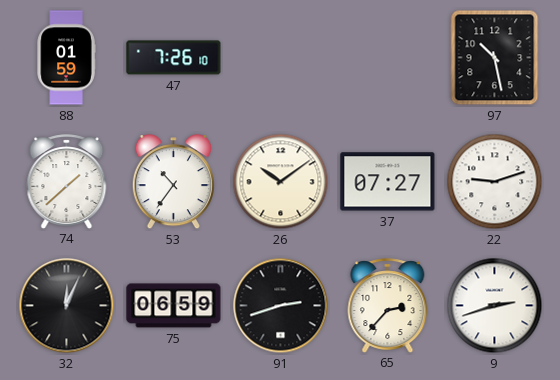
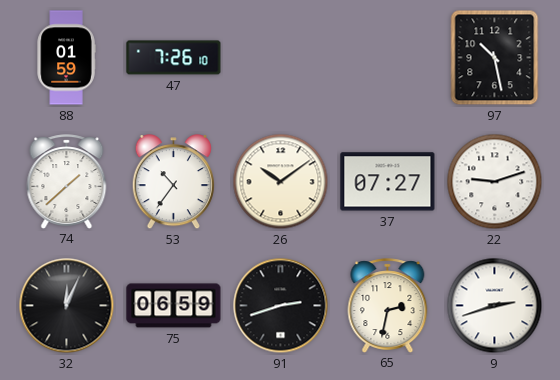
65: 2:37 -> 2:32 (388, 305)
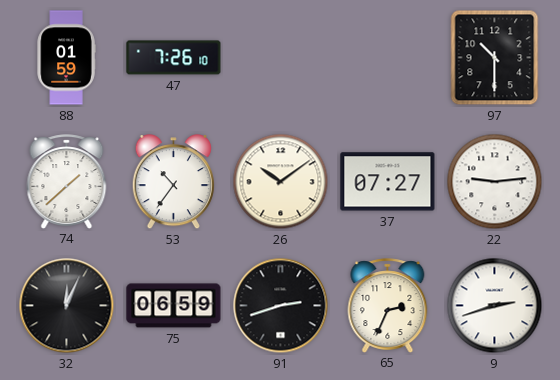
97: 10:28 -> 10:30 (495, 58)
22: 9:12 -> 9:14 (495, 182)
65: 2:32 -> 2:34 (388, 305)
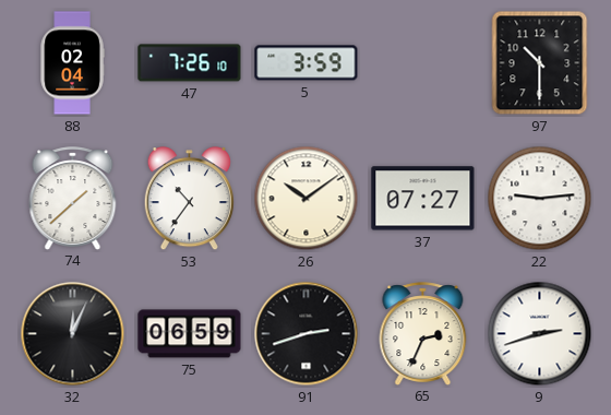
88: 01:59 -> 02:04 (72, 63)
5: none -> 3:59 (307, 63)
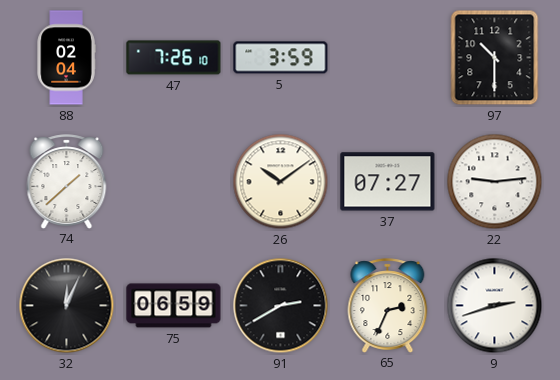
53: 10:36 -> none (189, 199)
91: 2:42 -> 2:40 (281, 306)
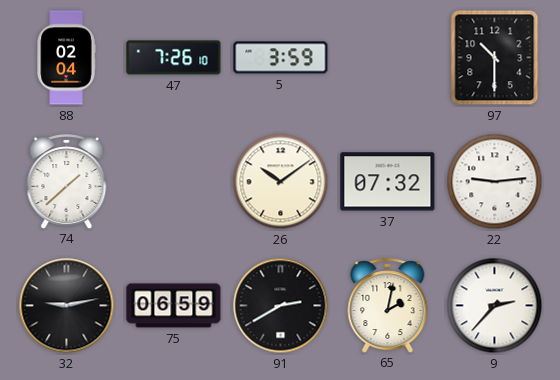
37: 07:27 -> 07:32 (388, 182)
32: 12:04 -> 9:13 (67, 306)
65: 2:34 -> 2:02 (388, 305)
9: 2:42 -> 2:37 (495, 306)
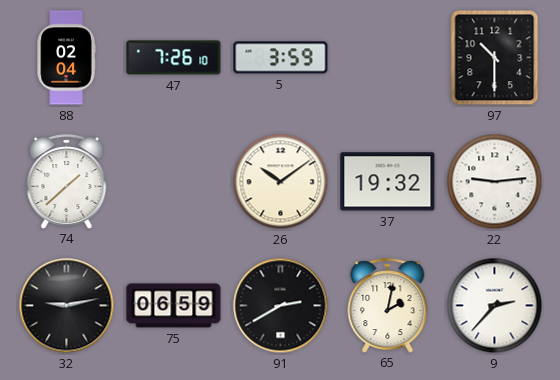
37: 07:32 -> 19:32 (388, 182)
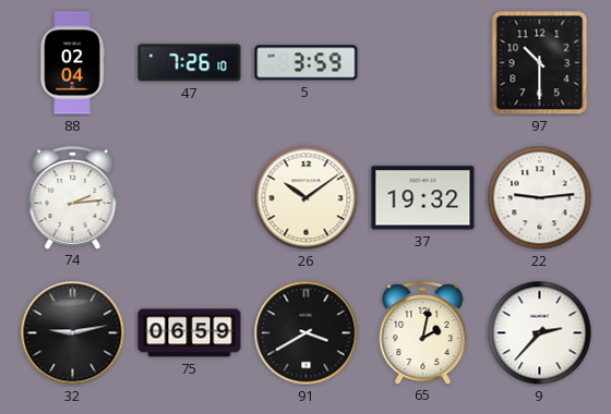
74: 1:38 -> 2:14 (73, 197)
91: 2:40 -> 3:40 (307, 333)
